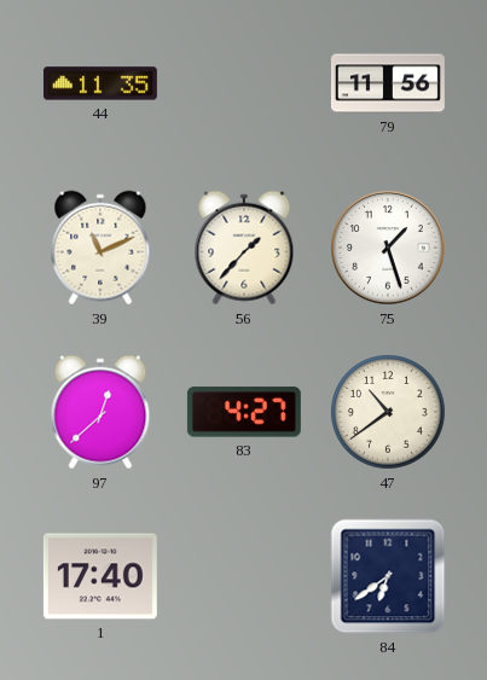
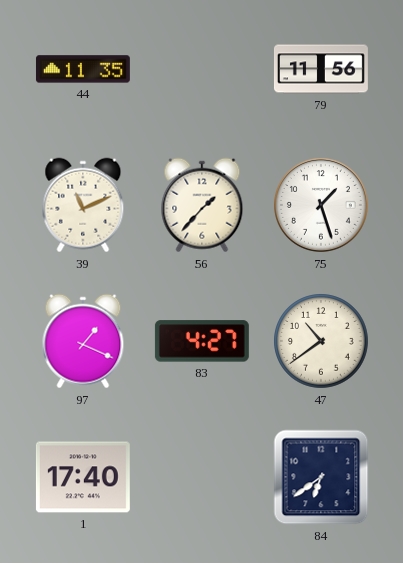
97: 12:38 -> 1:19 (83, 341)
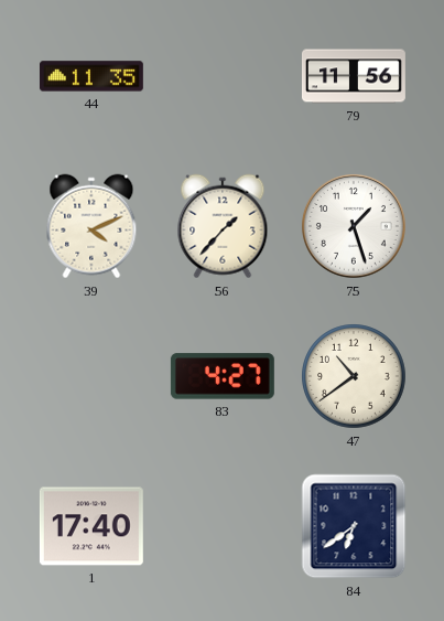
39: 11:11 -> 4:11 (91, 226)
97: 1:19 -> none (83, 341)
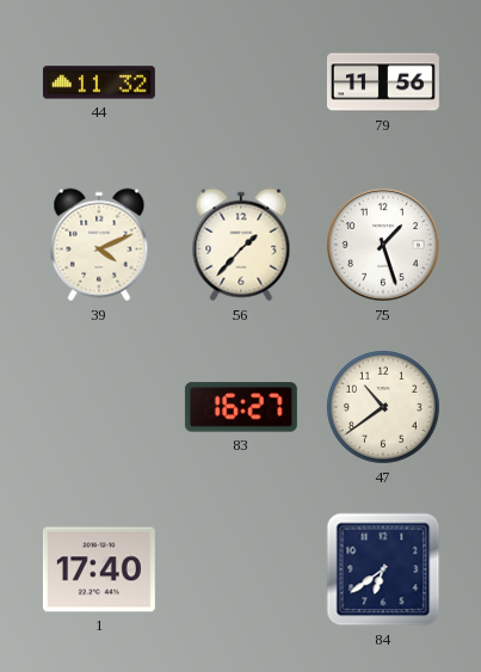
44: 11:35 -> 11:32 (99, 82)
83: 4:27 -> 16:27 (241, 407)
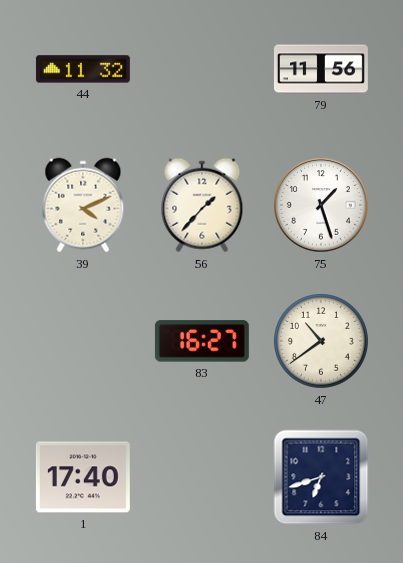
84: 6:39 -> 6:42 (321, 477)
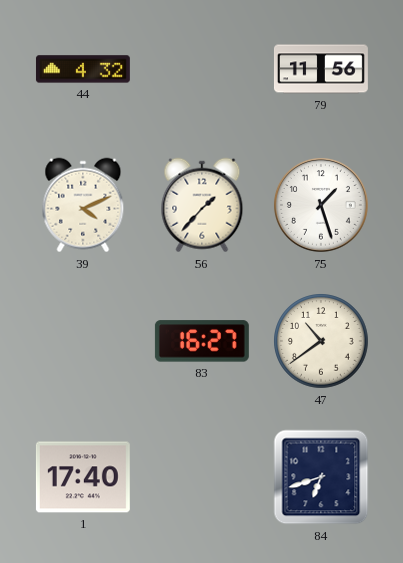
44: 11:32 -> 4:32 (83, 69)
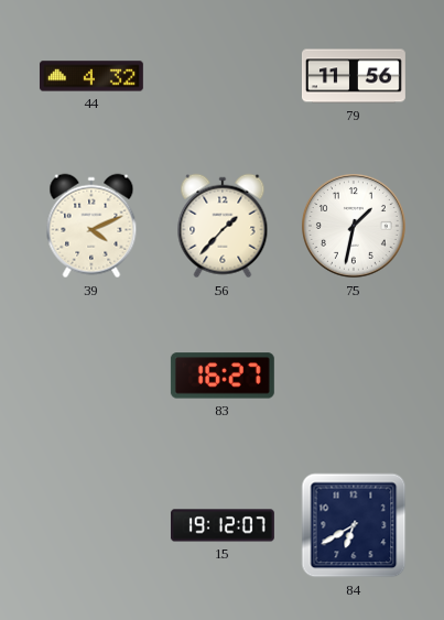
75: 1:27 -> 1:32 (354, 226)
47: 10:39 -> none (321, 341)
1: 17:40 -> none (83, 477)
15: none -> 19:12 (223, 525)
84: 6:42 -> 6:40 (354, 525)
